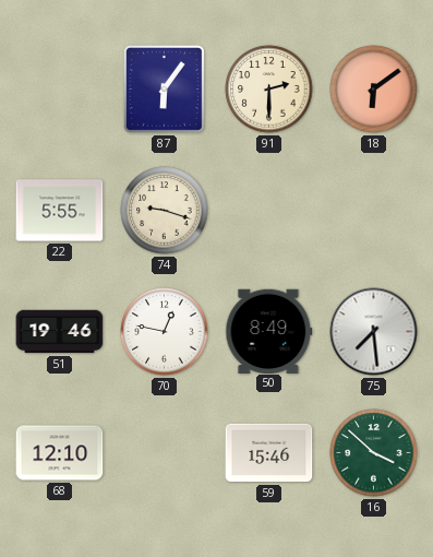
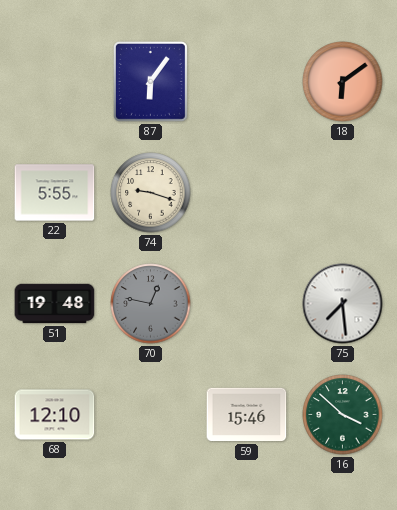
91: 2:30 -> none (269, 90)
51: 19:46 -> 19:48 (55, 304)
70 dial: white -> grey (151, 304)
50: 8:49 -> none (269, 331)
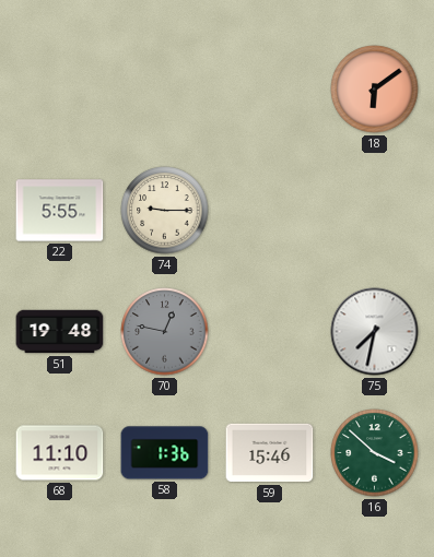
87: 6:06 -> none (150, 81)
74: 9:18 -> 9:15 (165, 211)
75: 7:29 -> 7:32 (375, 332)
68: 12:10 -> 11:10 (60, 453)
58: none -> 1:36 (165, 453)
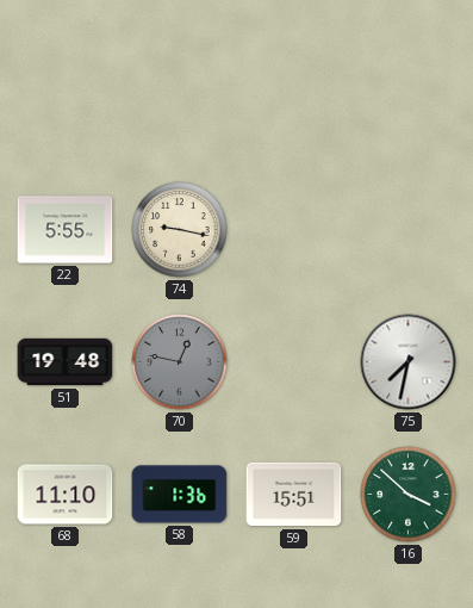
18: 6:09 -> none (375, 90)
74: 9:15 -> 9:17 (180, 230)
59: 15:46 -> 15:51 (294, 495)
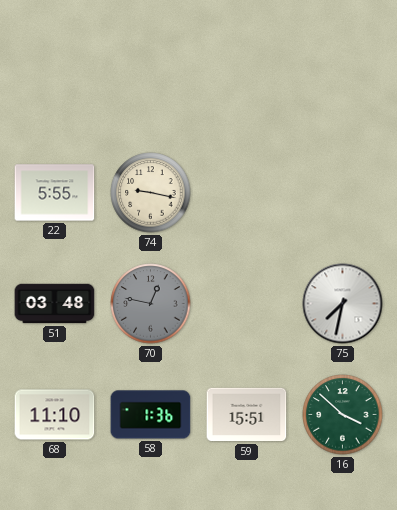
51: 19:48 -> 03:48 (55, 304)
